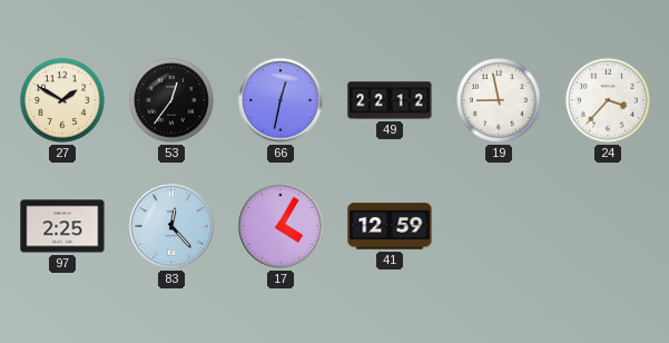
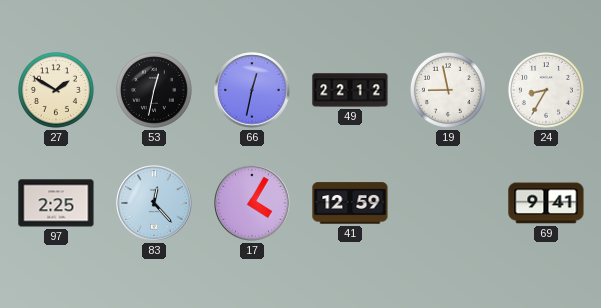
53: 12:36 -> 12:32 (154, 90)
24: 3:37 -> 8:35 (546, 90)
69: none -> 9:41 (546, 203)
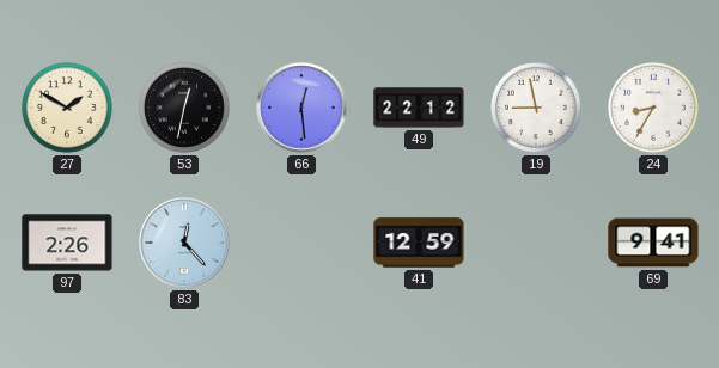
66: 12:32 -> 12:29 (301, 108)
97: 2:25 -> 2:26 (67, 243)
17: 4:05 -> none (252, 203)
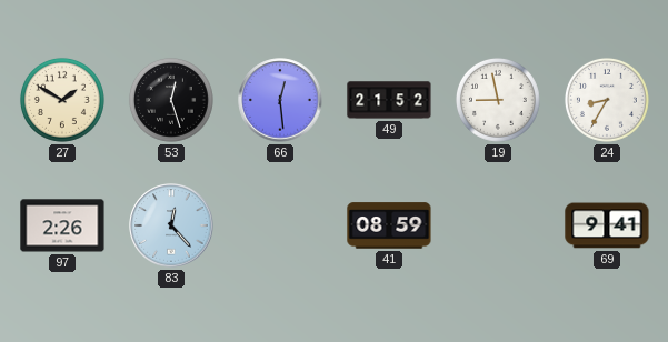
53: 12:32 -> 12:27 (171, 100)
49: 22:12 -> 21:52 (389, 100)
41: 12:59 -> 08:59 (389, 225)
